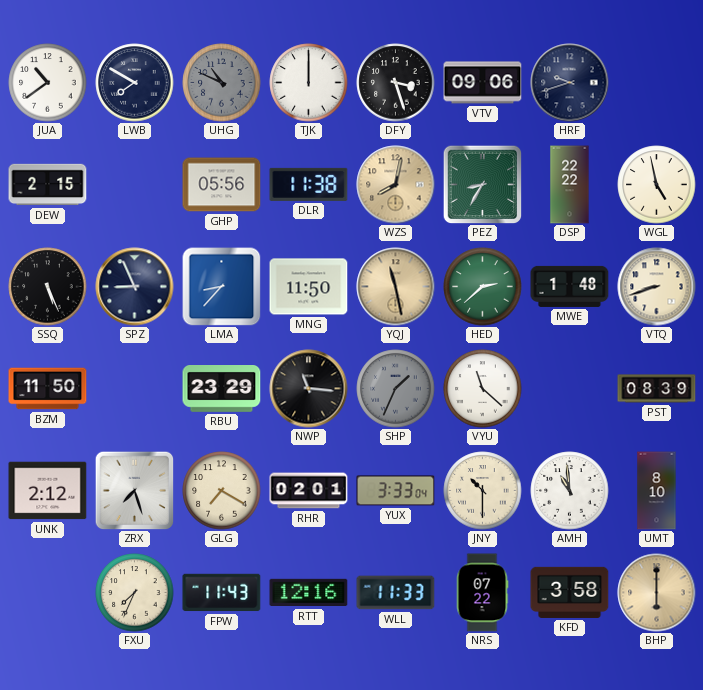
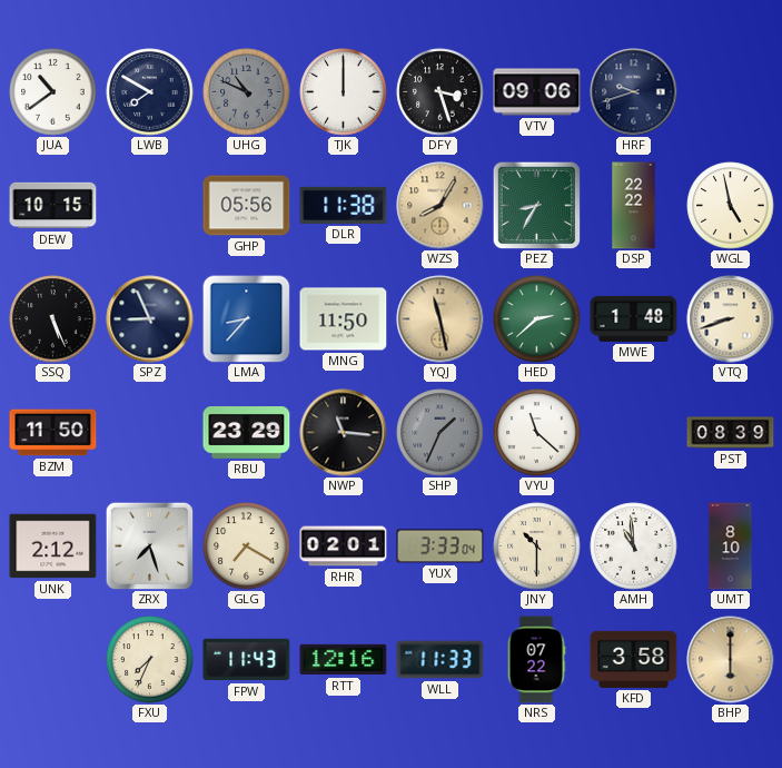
DEW: 2:15 -> 10:15 (53, 206)
WZS: 8:02 -> 8:05 (441, 206)
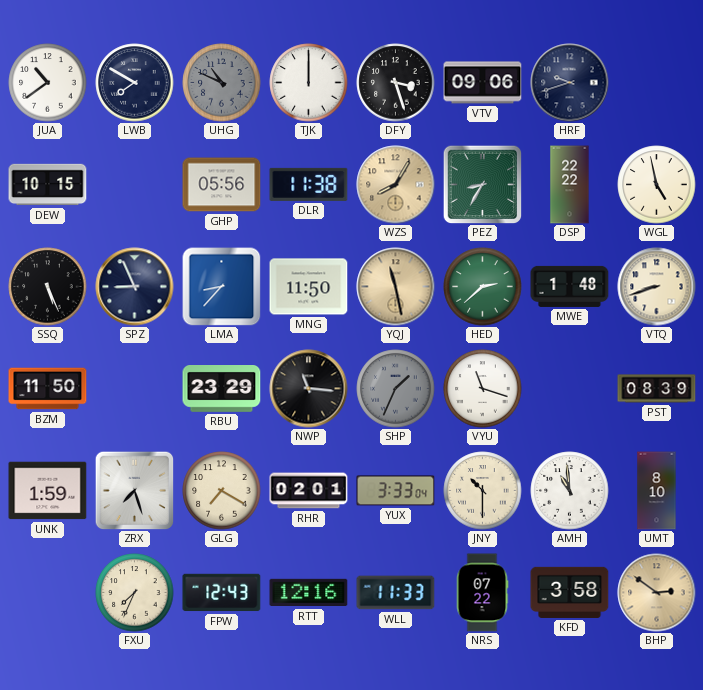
VYU: 11:22 -> 11:18 (483, 389)
UNK: 2:12 -> 1:59 (48, 491)
FPW: 11:43 -> 12:43 (222, 593)
BHP: 6:00 -> 2:51 (657, 593)
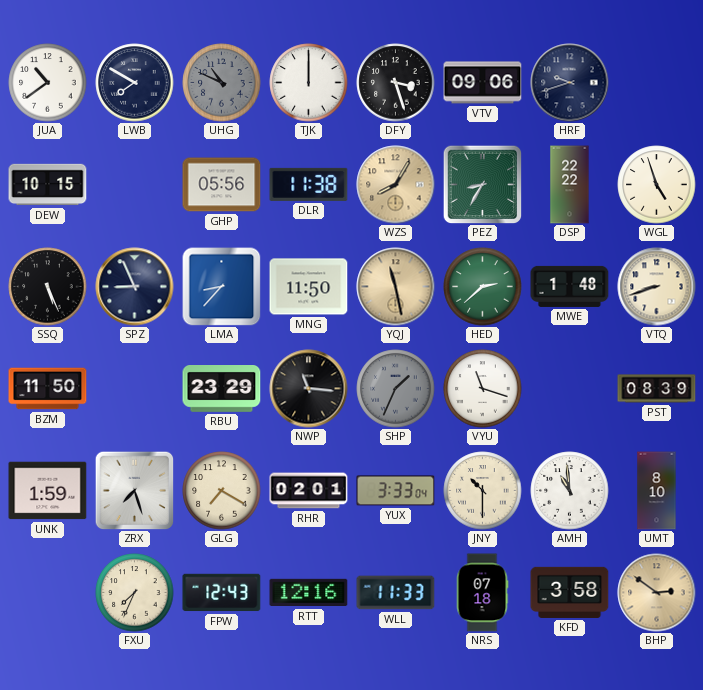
WGL: 4:58 -> 4:57 (657, 185)
NRS: 07:22 -> 07:18 (482, 593)
